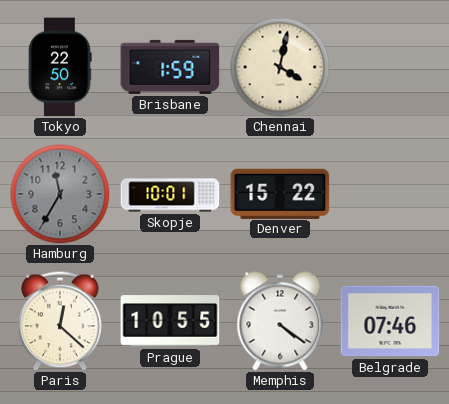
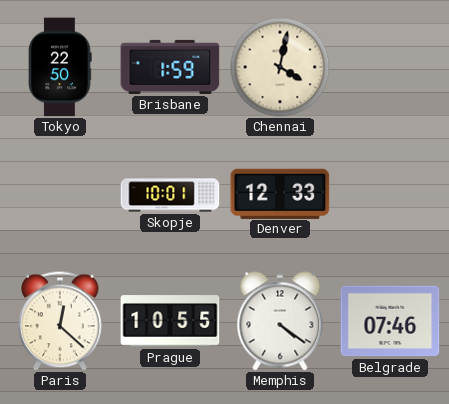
Hamburg: 11:35 -> none (60, 194)
Denver: 15:22 -> 12:33 (280, 193)
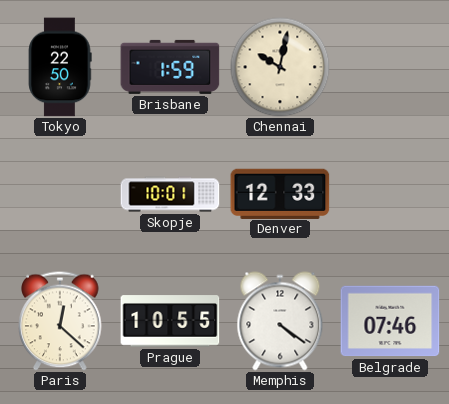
Chennai: 4:02 -> 10:02 (280, 67)
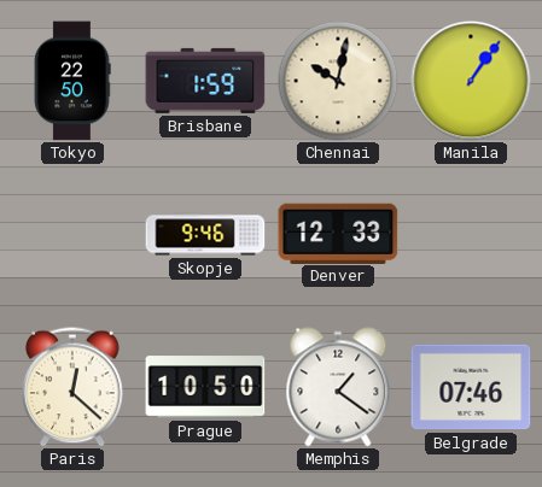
Manila: none -> 1:06 (471, 81)
Skopje: 10:01 -> 9:46 (205, 234)
Prague: 10:55 -> 10:50 (205, 387)
Memphis: 4:21 -> 1:21 (338, 387)
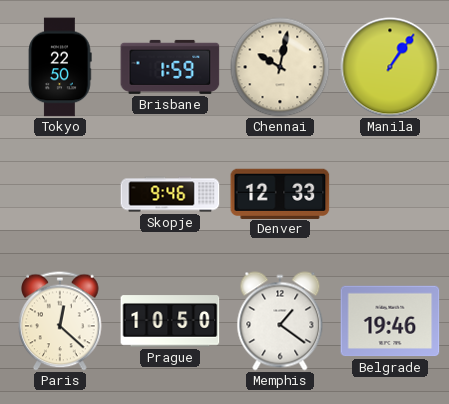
Belgrade: 07:46 -> 19:46 (390, 321)
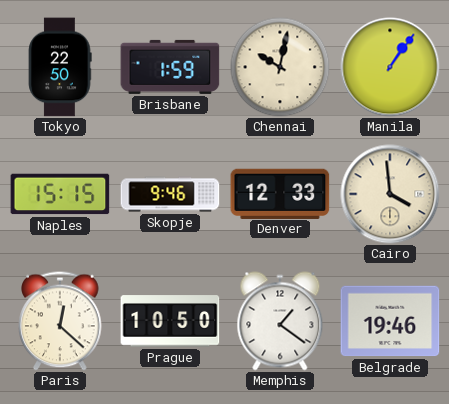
Naples: none -> 15:15 (60, 194)
Cairo: none -> 3:59 (390, 194)
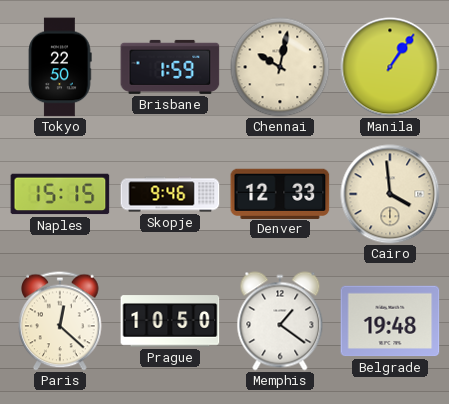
Belgrade: 19:46 -> 19:48 (390, 321)
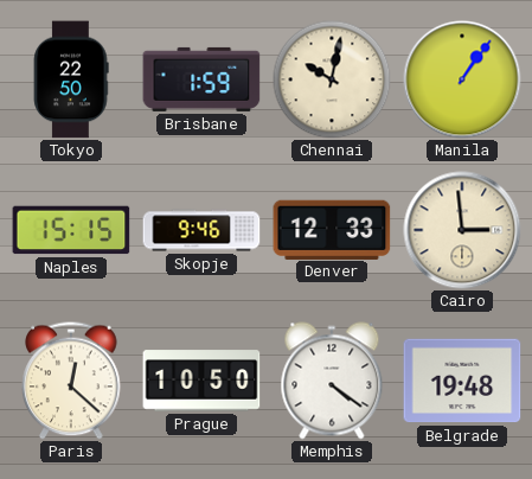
Cairo: 3:59 -> 2:59 (462, 230)
Memphis: 1:21 -> 4:21 (332, 381)
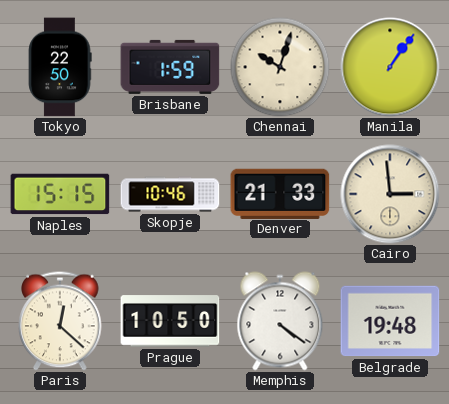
Chennai: 10:02 -> 10:03 (280, 67)
Skopje: 9:46 -> 10:46 (170, 194)
Denver: 12:33 -> 21:33 (280, 193)
